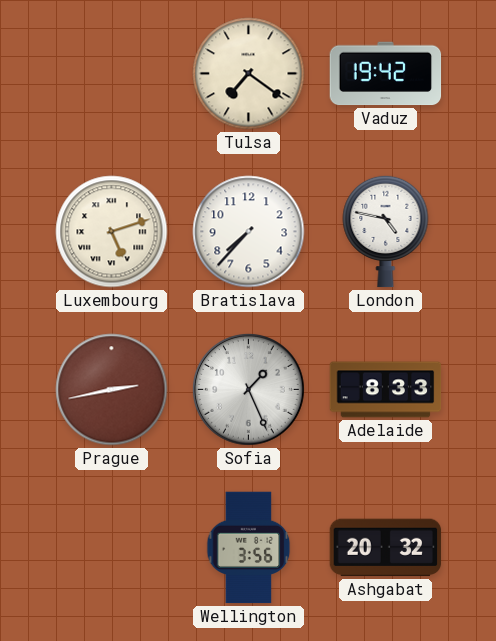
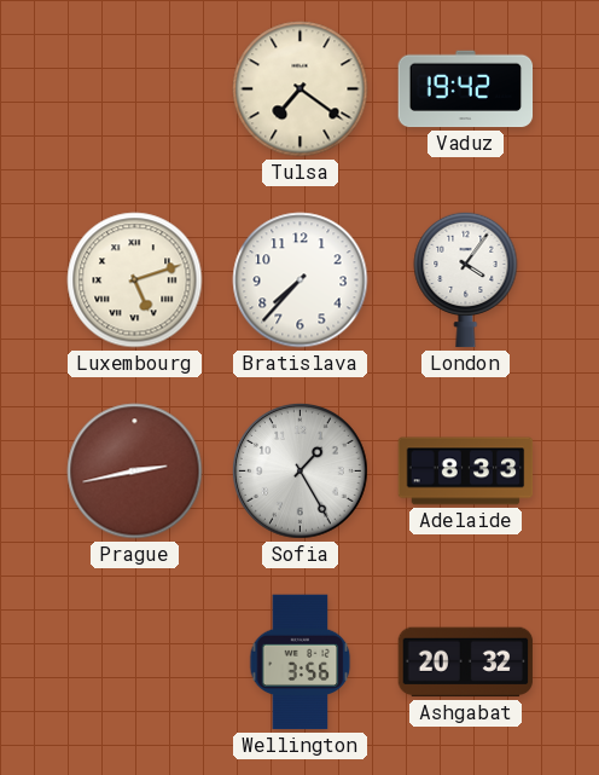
London: 4:47 -> 4:06 (466, 279)
Sofia: 1:26 -> 1:25 (301, 472)
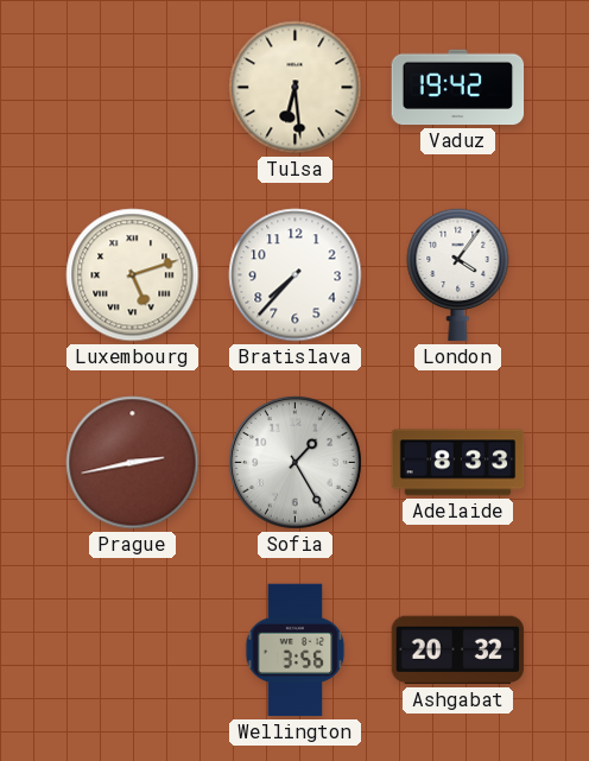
Tulsa: 7:21 -> 6:29 (296, 88)
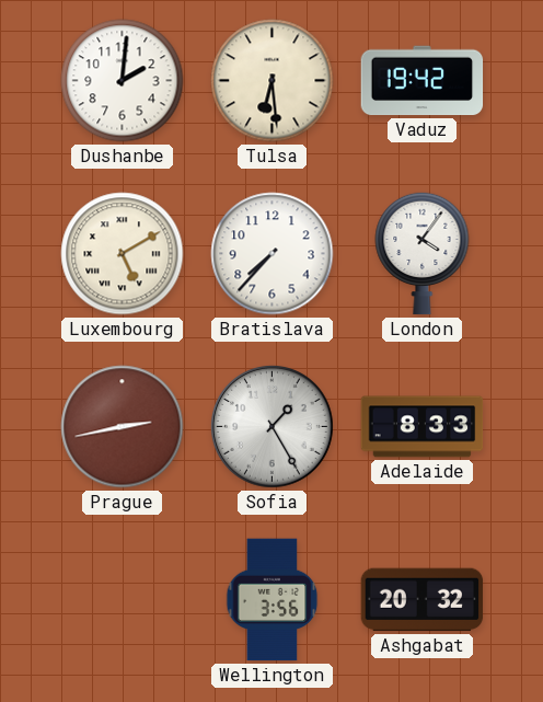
Dushanbe: none -> 2:01 (123, 81)
Luxembourg: 5:12 -> 5:10 (123, 254)
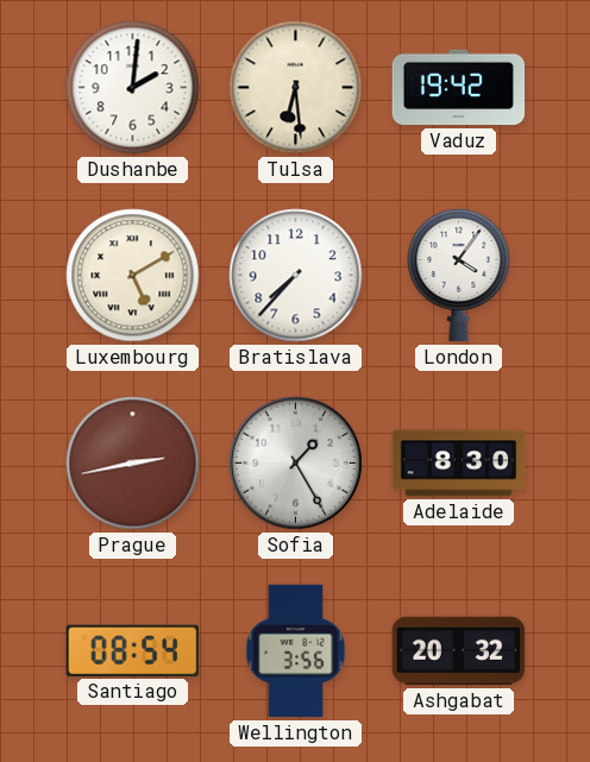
Adelaide: 8:33 -> 8:30 (459, 464)
Santiago: none -> 08:54 (132, 650)
